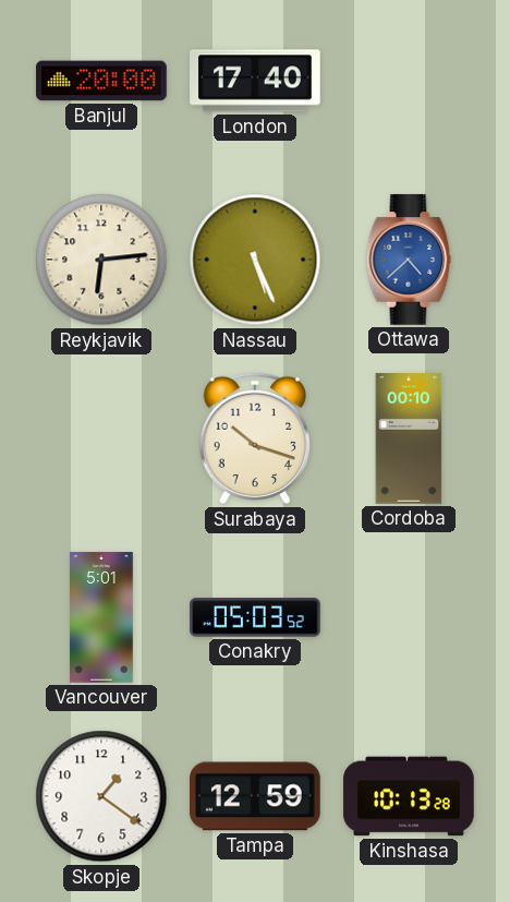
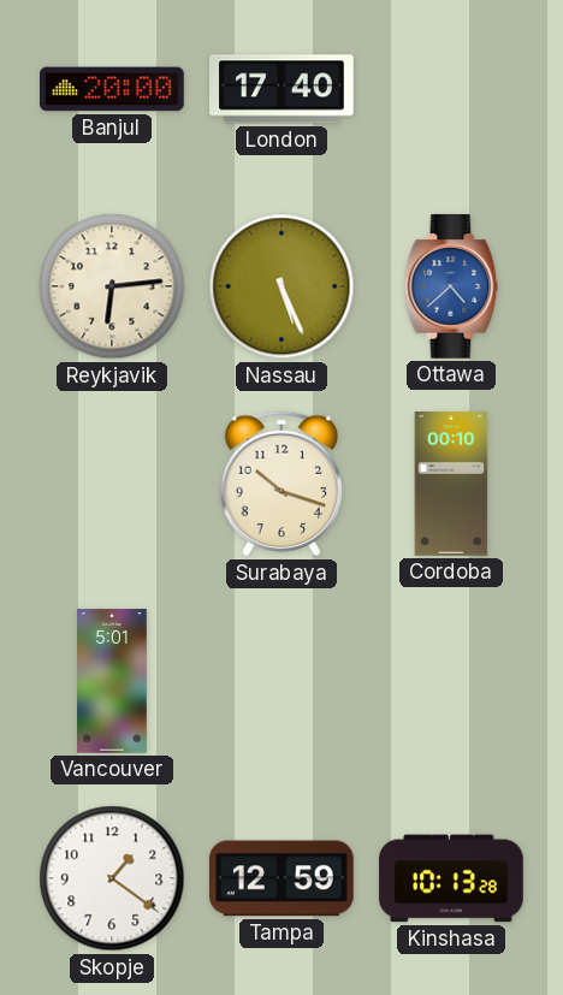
Conakry: 05:03 -> none (255, 617)
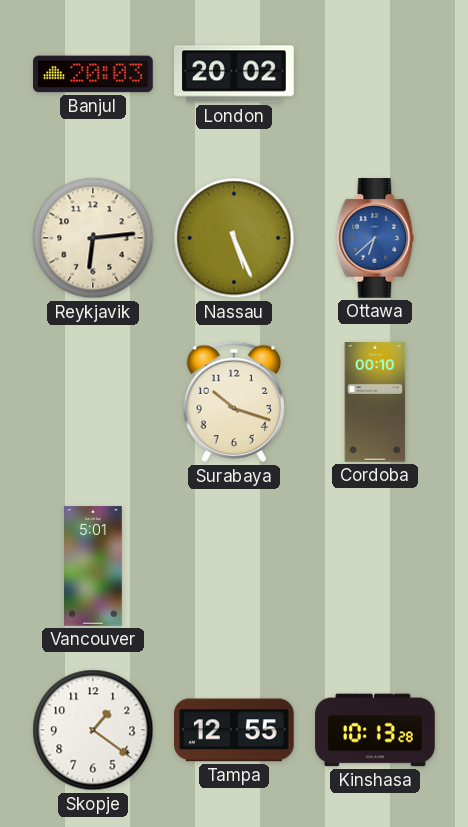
Banjul: 20:00 -> 20:03 (93, 74)
London: 17:40 -> 20:02 (234, 74)
Ottawa: 4:38 -> 6:38 (375, 238)
Tampa: 12:59 -> 12:55 (235, 730)
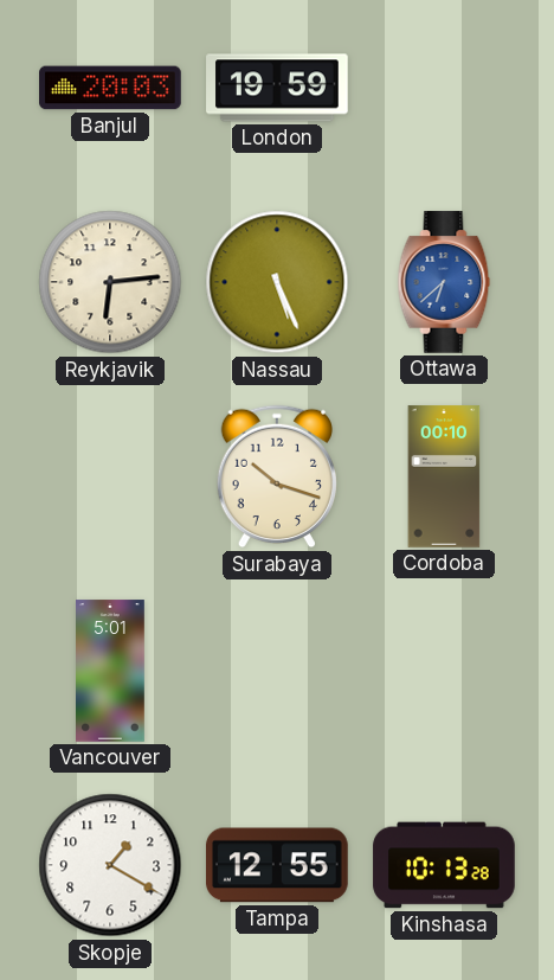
London: 20:02 -> 19:59 (277, 88)
Skopje: 1:21 -> 1:20 (110, 865)
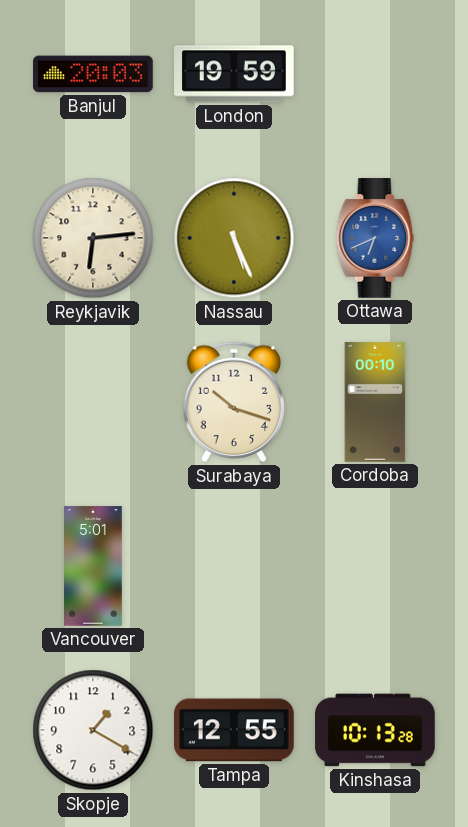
Ottawa: 6:38 -> 6:41 (375, 238)
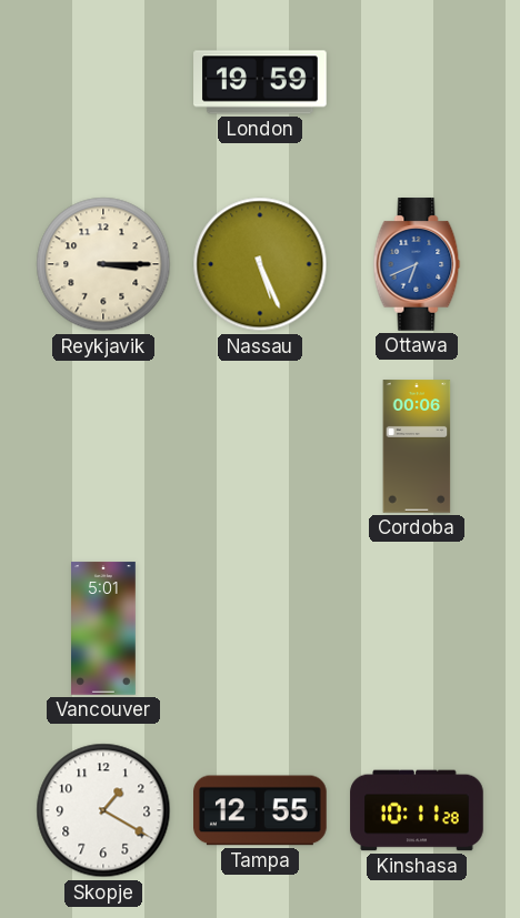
Banjul: 20:03 -> none (93, 74)
Reykjavik: 6:14 -> 3:15 (103, 264)
Surabaya: 10:18 -> none (233, 402)
Cordoba: 00:10 -> 00:06 (417, 446)
Kinshasa: 10:13 -> 10:11 (417, 810)
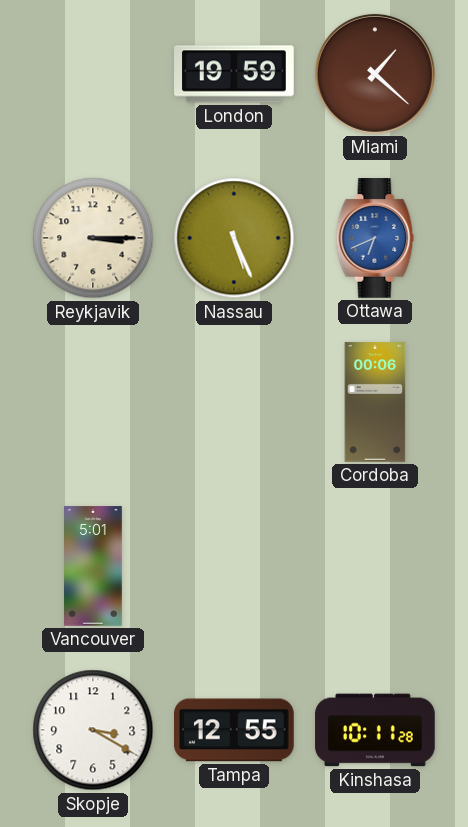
Miami: none -> 1:22 (375, 74)
Skopje: 1:20 -> 3:20 (93, 730)
